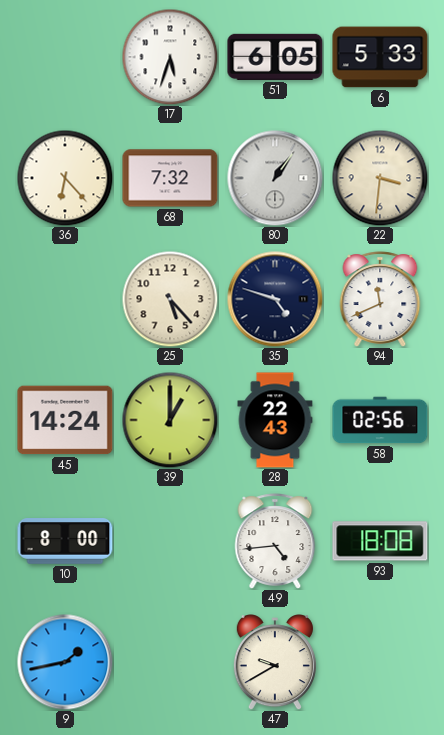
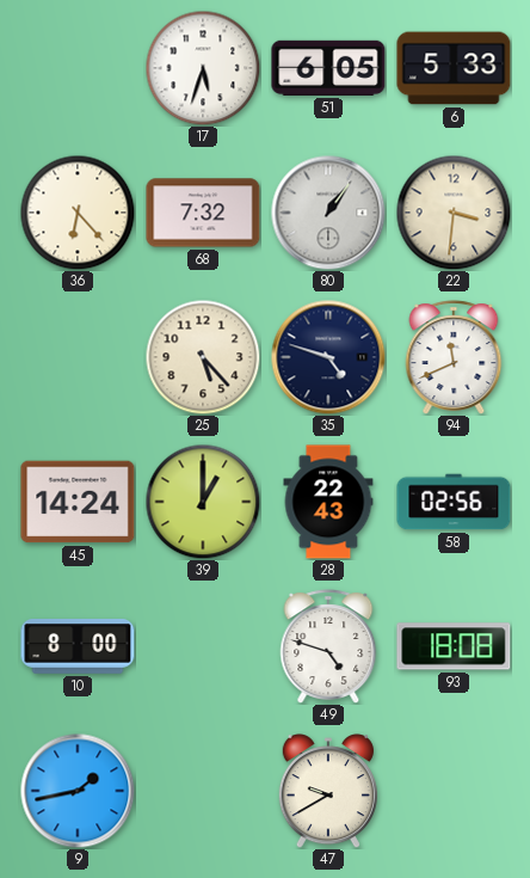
49: 4:44 -> 4:48 (328, 646)
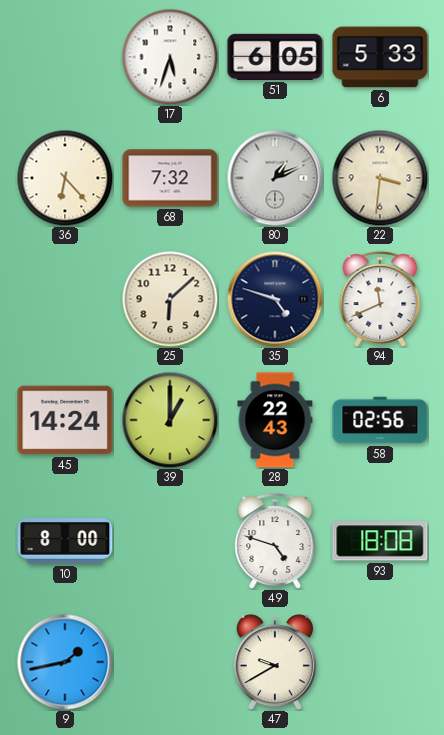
80: 1:06 -> 1:11 (275, 178)
25: 5:23 -> 6:08 (170, 299)
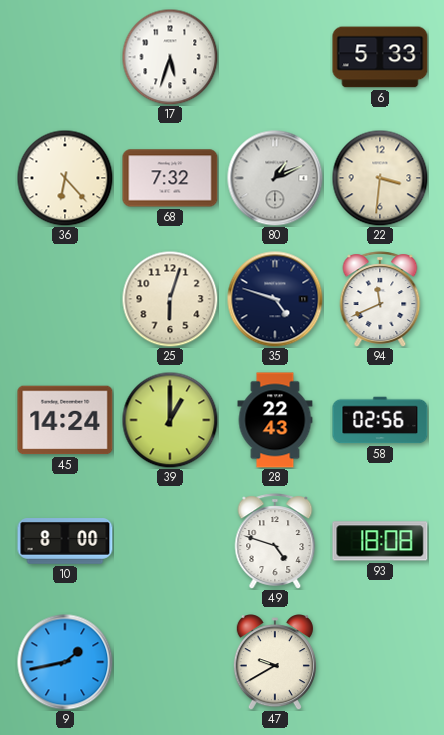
51: 6:05 -> none (275, 57)
25: 6:08 -> 6:03 (170, 299)
